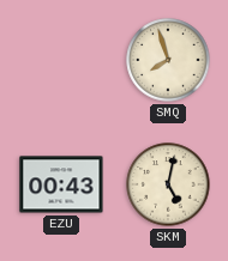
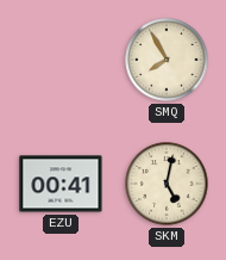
SMQ: 7:57 -> 7:55 (167, 60)
EZU: 00:43 -> 00:41 (61, 184)
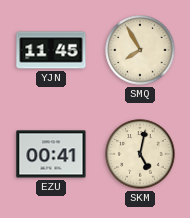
YJN: none -> 11:45 (51, 50)
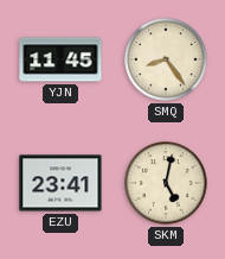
SMQ: 7:55 -> 8:24 (166, 59)
EZU: 00:41 -> 23:41 (60, 183)
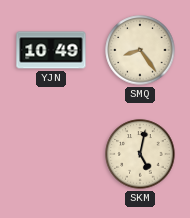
YJN: 11:45 -> 10:49 (51, 50)
EZU: 23:41 -> none (60, 183)
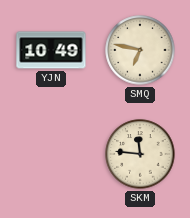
SMQ: 8:24 -> 6:47 (140, 50)
SKM: 5:02 -> 11:46 (140, 154)
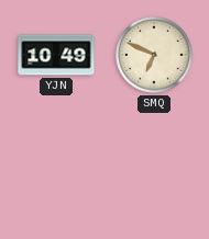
SMQ: 6:47 -> 6:49 (154, 55)
SKM: 11:46 -> none (140, 154)
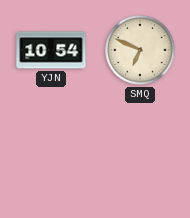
YJN: 10:49 -> 10:54 (51, 50)
